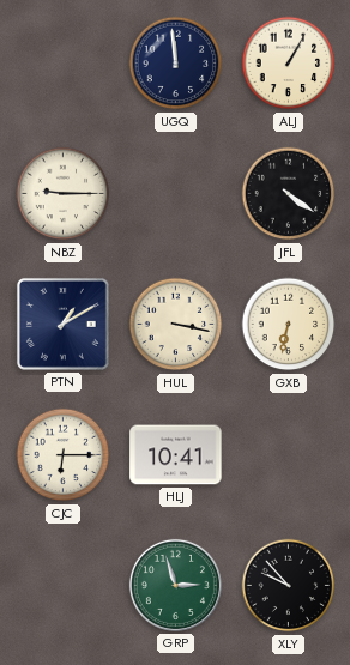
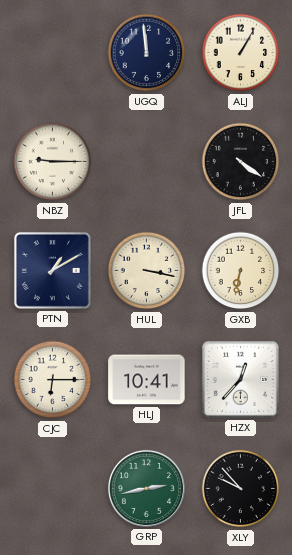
HZX: none -> 12:37 (240, 379)
GRP: 2:57 -> 2:43 (146, 488)
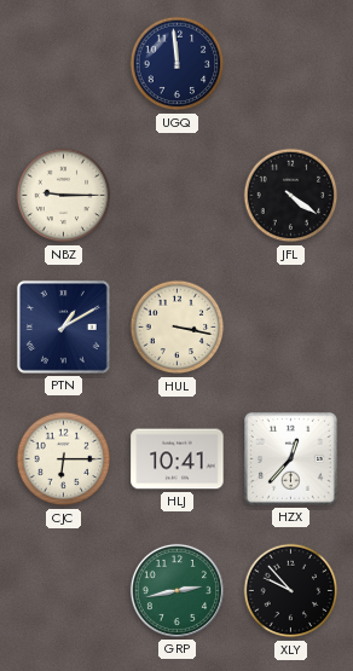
ALJ: 1:05 -> none (241, 53)
GXB: 6:32 -> none (241, 271)
